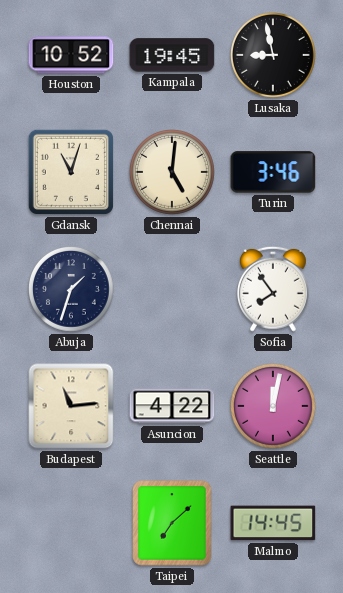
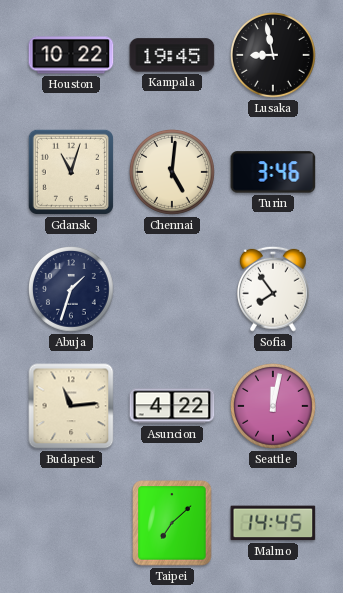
Houston: 10:52 -> 10:22 (71, 55)
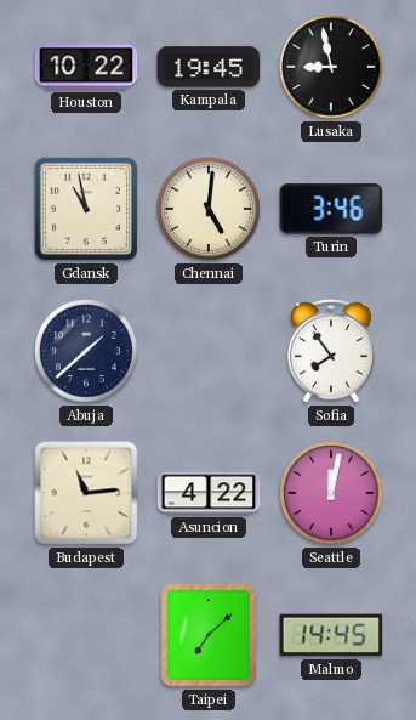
Gdansk: 11:03 -> 10:58 (86, 209)
Abuja: 1:33 -> 1:38 (87, 352)
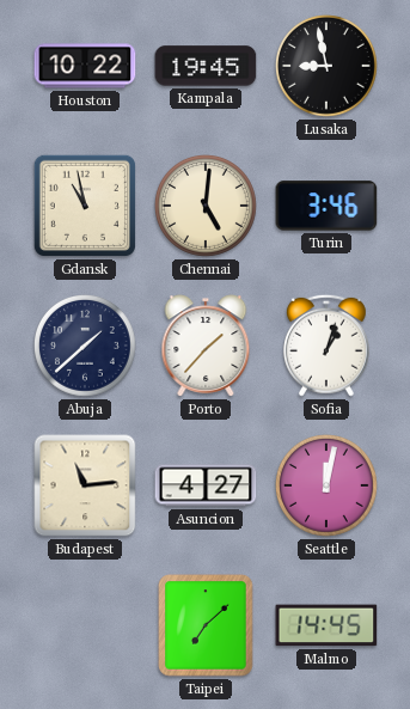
Porto: none -> 1:37 (206, 346)
Sofia: 7:54 -> 1:03 (328, 346)
Asuncion: 4:22 -> 4:27 (206, 485)
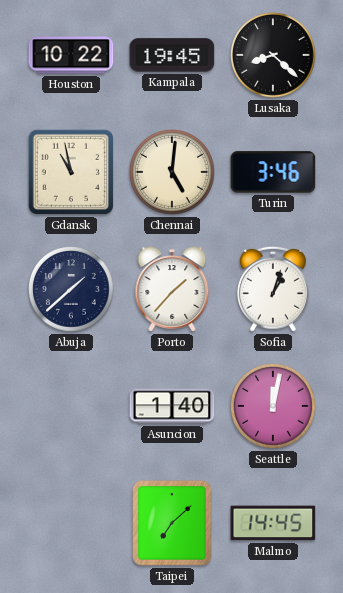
Lusaka: 8:58 -> 8:22 (274, 56)
Budapest: 11:14 -> none (85, 485)
Asuncion: 4:27 -> 1:40 (172, 406)
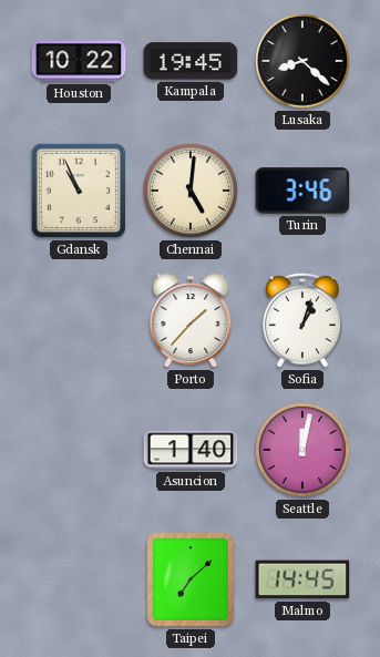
Gdansk: 10:58 -> 10:56 (79, 191)
Abuja: 1:38 -> none (72, 290)
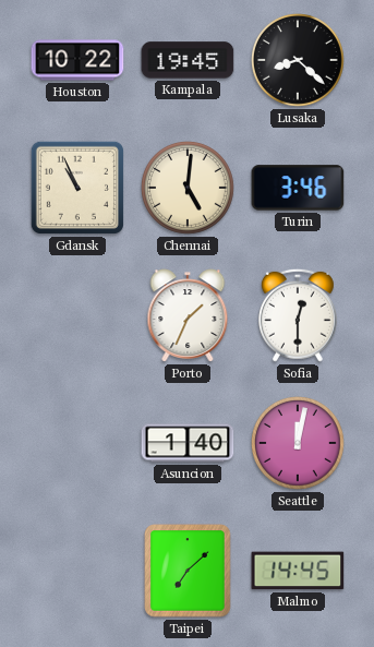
Porto: 1:37 -> 1:34 (188, 315)
Sofia: 1:03 -> 12:30 (299, 315)
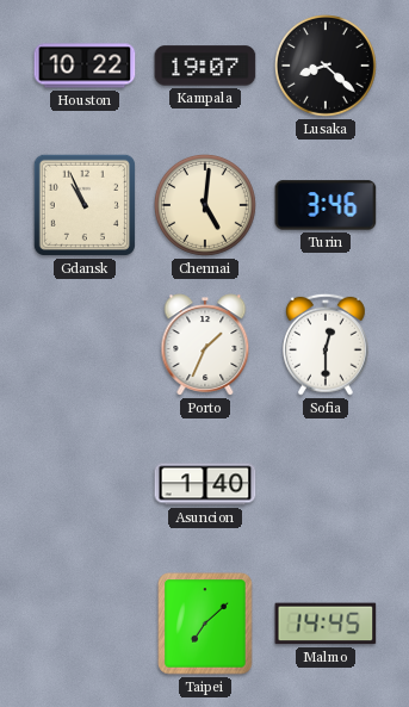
Kampala: 19:45 -> 19:07 (205, 66)
Seattle: 12:02 -> none (299, 444)
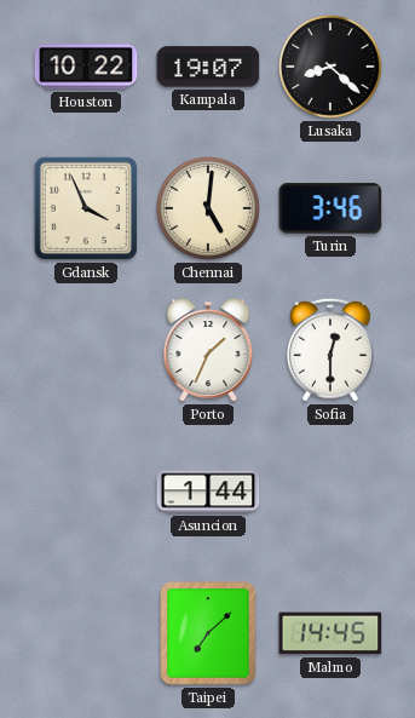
Gdansk: 10:56 -> 3:56 (86, 208)
Asuncion: 1:40 -> 1:44 (208, 492)
